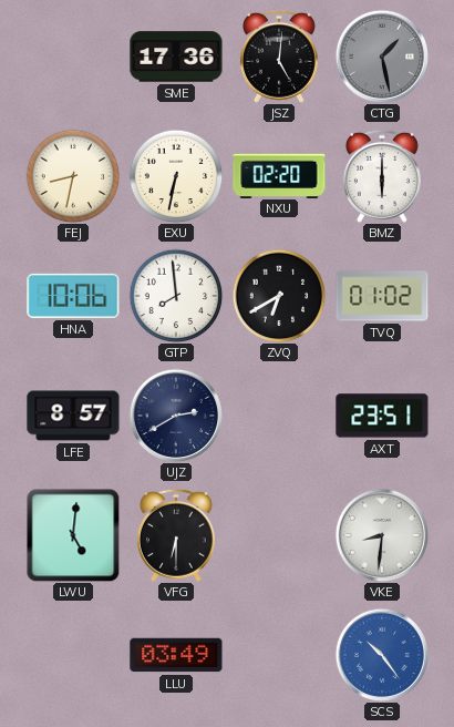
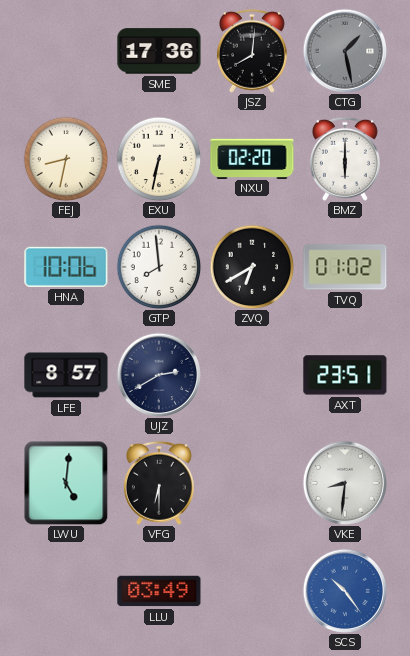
JSZ: 5:01 -> 8:01 (252, 51)
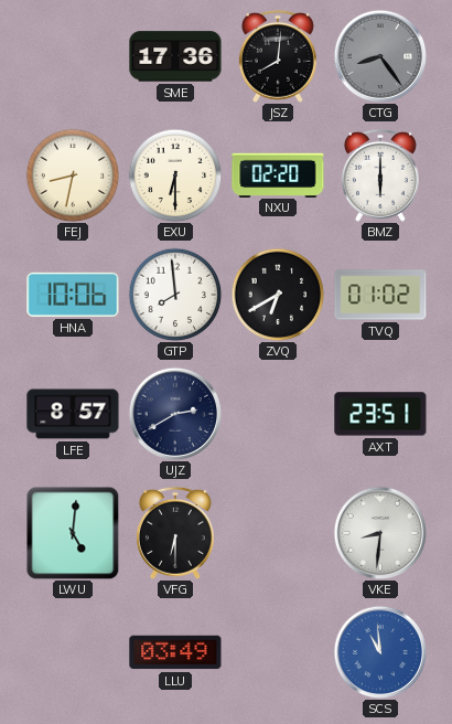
CTG: 1:28 -> 8:24 (379, 55)
EXU: 6:32 -> 6:30 (175, 175)
SCS: 10:24 -> 10:59 (379, 651)
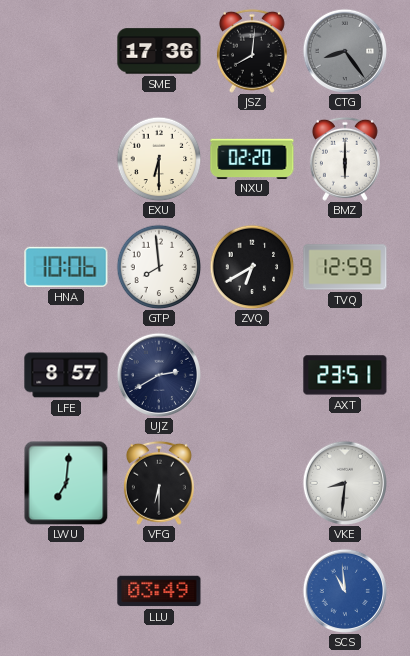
FEJ: 8:32 -> none (73, 175)
TVQ: 01:02 -> 12:59 (345, 267)
LWU: 5:01 -> 7:01 (66, 483)
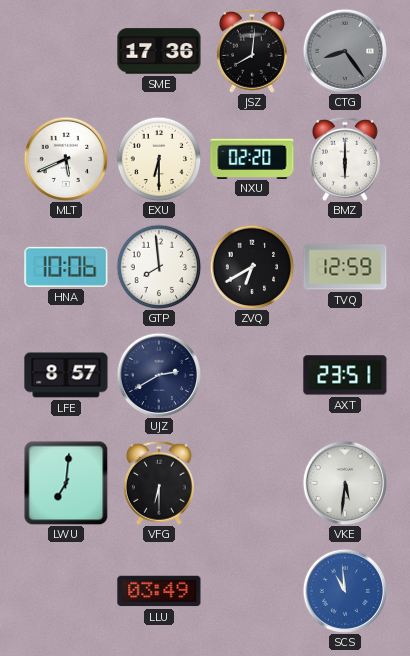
MLT: none -> 5:41 (65, 158)
VKE: 8:31 -> 5:31 (344, 482)
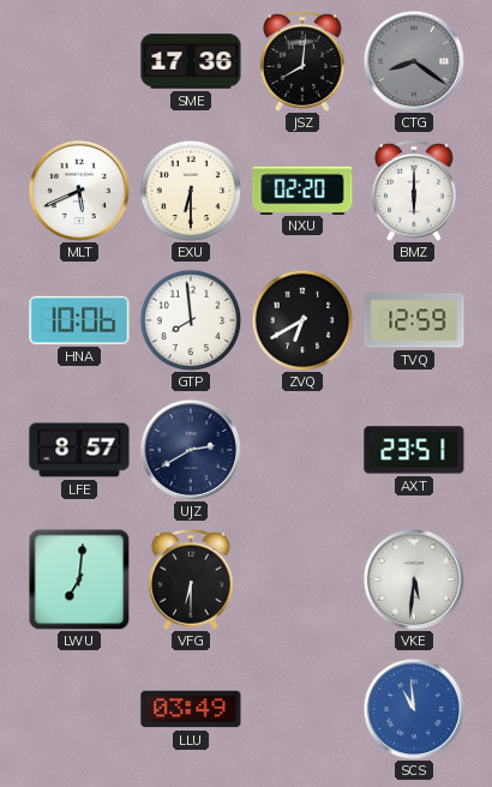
CTG: 8:24 -> 8:21 (413, 60)
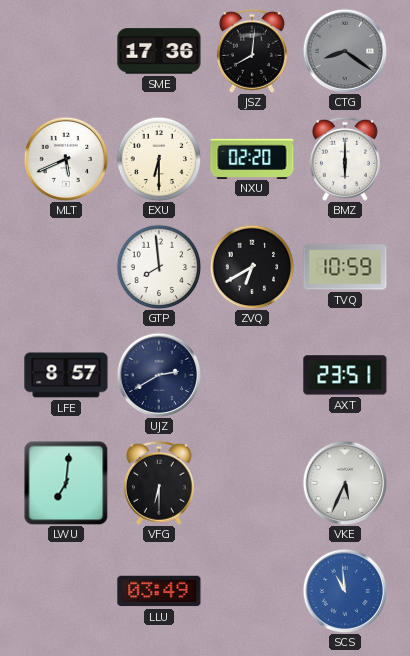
HNA: 10:06 -> none (79, 320)
TVQ: 12:59 -> 10:59 (345, 267)
VKE: 5:31 -> 5:34 (344, 482)
